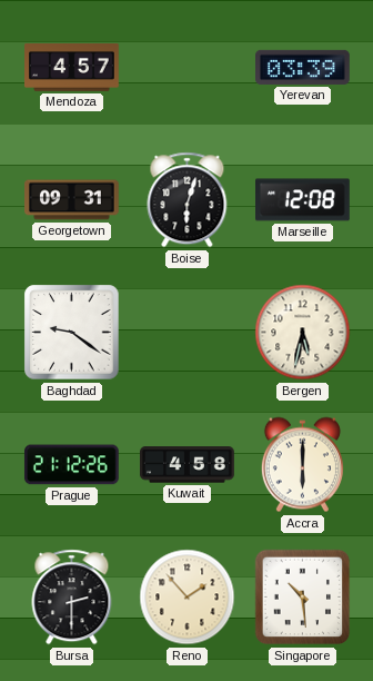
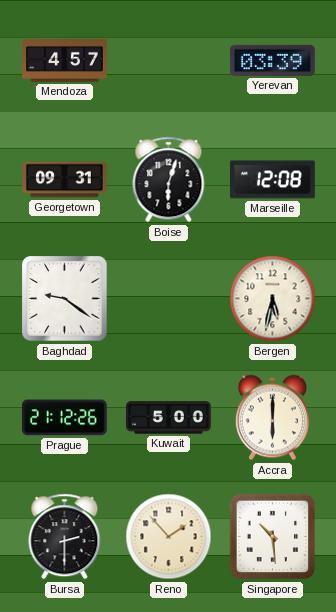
Kuwait: 4:58 -> 5:00 (169, 418)
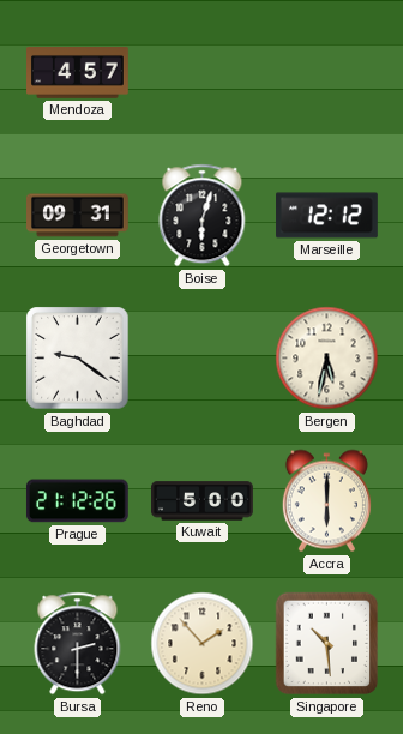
Yerevan: 03:39 -> none (273, 60)
Marseille: 12:08 -> 12:12 (327, 216)
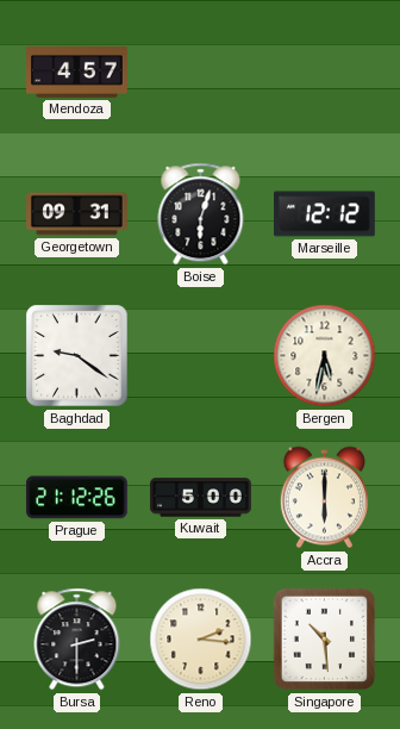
Reno: 1:53 -> 2:16 (201, 640)
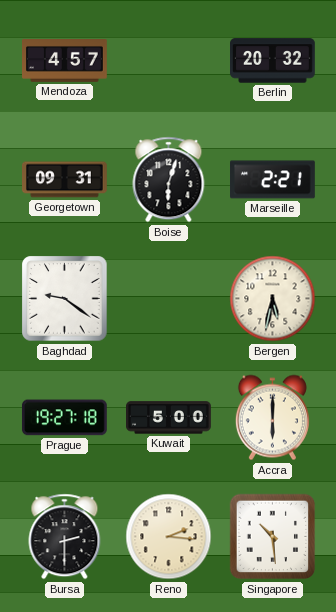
Berlin: none -> 20:32 (273, 61)
Marseille: 12:12 -> 2:21 (273, 180)
Prague: 21:12 -> 19:27 (64, 418)
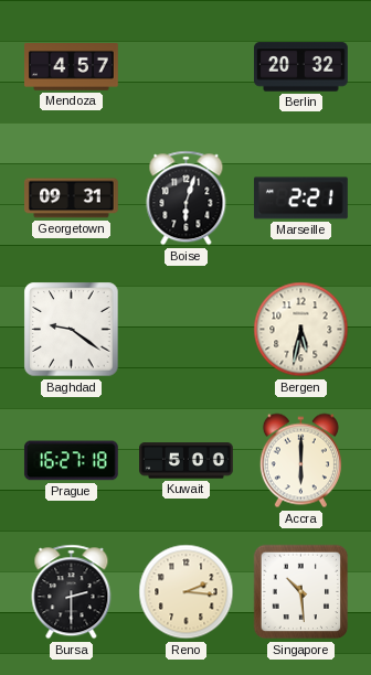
Prague: 19:27 -> 16:27 (71, 461)
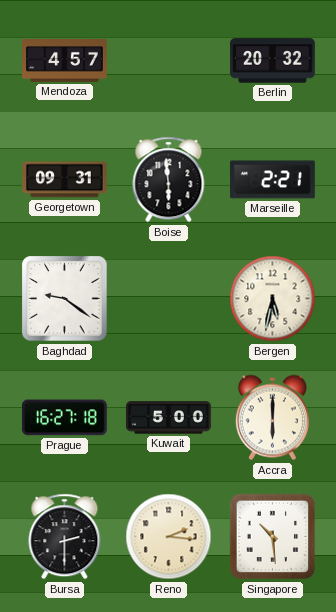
Boise: 6:03 -> 5:59 (169, 180)
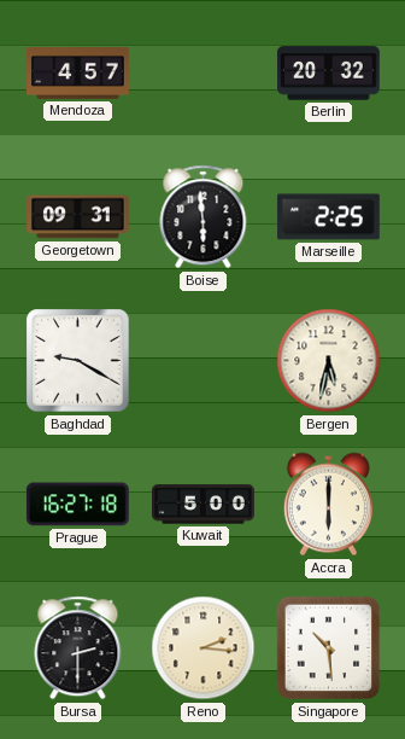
Marseille: 2:21 -> 2:25 (329, 217)
Baghdad: 9:21 -> 9:20 (78, 361)
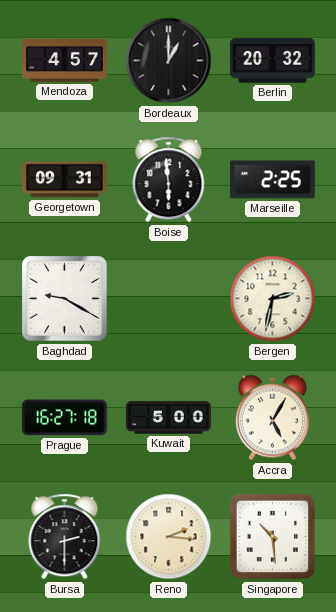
Bordeaux: none -> 1:00 (169, 61)
Bergen: 5:32 -> 2:32 (273, 299)
Accra: 6:00 -> 5:05 (272, 418)
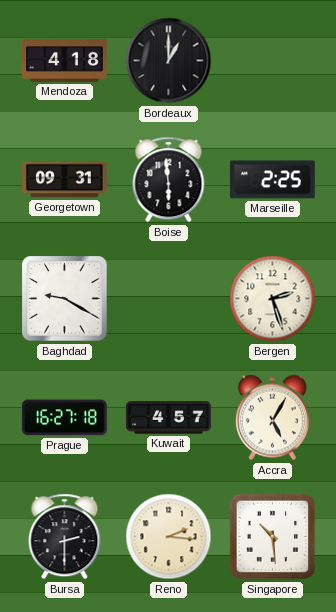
Mendoza: 4:57 -> 4:18 (65, 61)
Berlin: 20:32 -> none (273, 61)
Bergen: 2:32 -> 2:27 (273, 299)
Kuwait: 5:00 -> 4:57 (169, 418)
